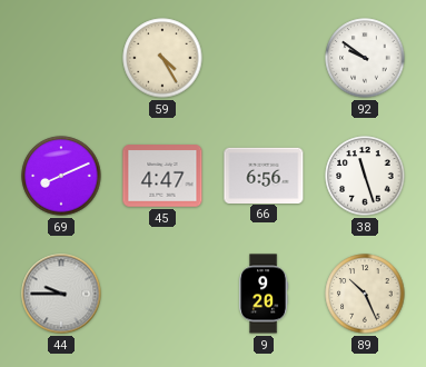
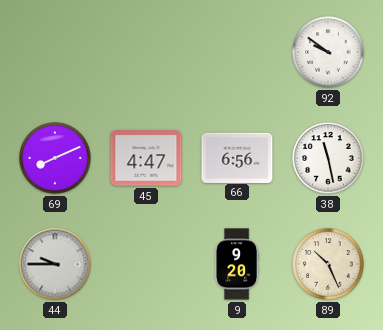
59: 4:25 -> none (162, 58)
38: 11:27 -> 11:28 (328, 158)
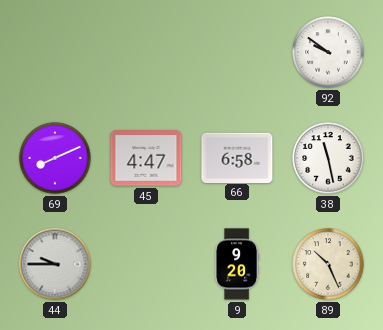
66: 6:56 -> 6:58 (237, 157)
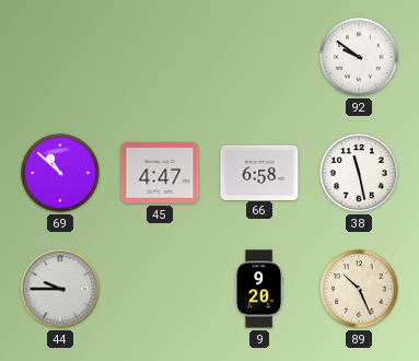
69: 8:11 -> 10:52 (60, 173)
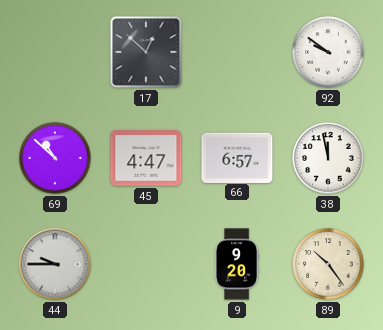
17: none -> 12:52 (146, 52)
66: 6:58 -> 6:57 (237, 157)
38: 11:28 -> 11:58 (328, 158)
89: 10:26 -> 10:24 (328, 264)
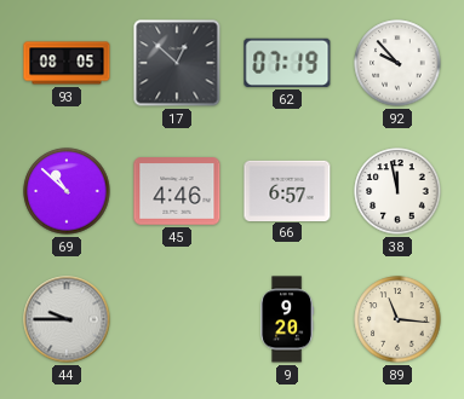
93: none -> 08:05 (67, 63)
62: none -> 07:19 (287, 63)
92: 9:51 -> 9:53 (397, 63)
45: 4:47 -> 4:46 (177, 191)
89: 10:24 -> 11:16 (397, 319)
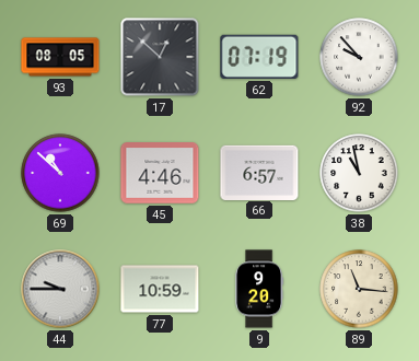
38: 11:58 -> 10:58 (359, 173)
77: none -> 10:59 (160, 289)
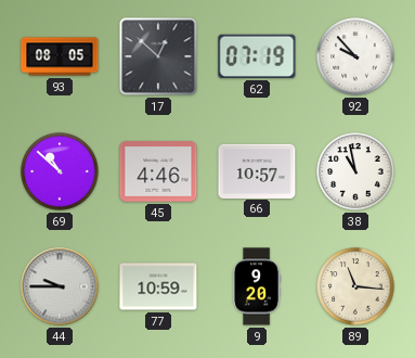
66: 6:57 -> 10:57 (257, 170)
